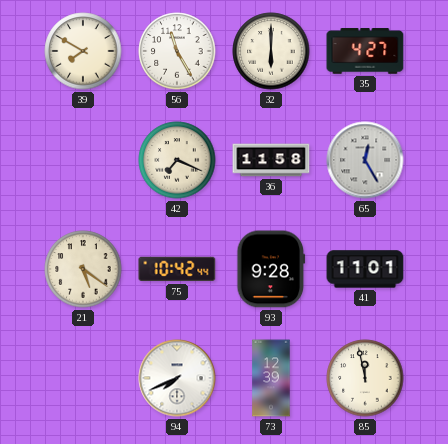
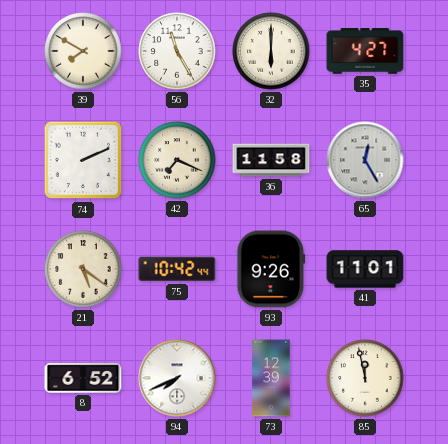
74: none -> 2:11 (83, 160)
93: 9:28 -> 9:26 (271, 269)
8: none -> 6:52 (83, 378)
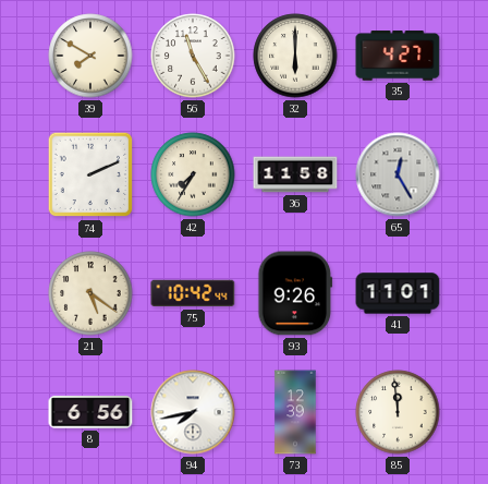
42: 7:19 -> 7:35 (193, 174)
8: 6:52 -> 6:56 (90, 412)
94: 7:41 -> 7:43 (193, 412)
85: 11:58 -> 11:59 (398, 412)
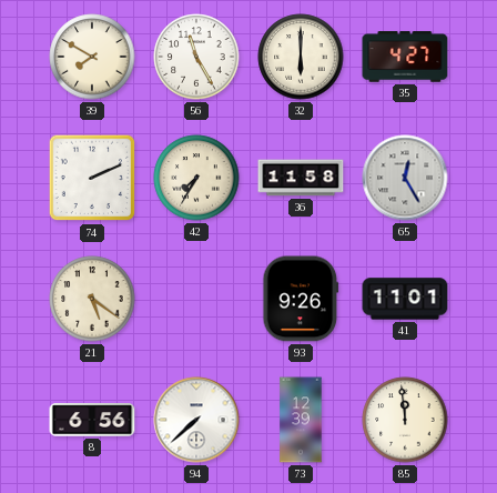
75: 10:42 -> none (193, 293)
94: 7:43 -> 7:38 (196, 420)
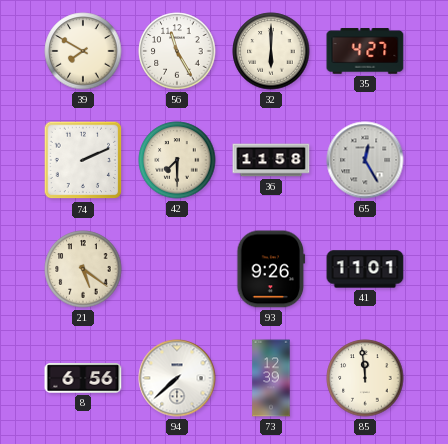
42: 7:35 -> 7:30 (177, 160)
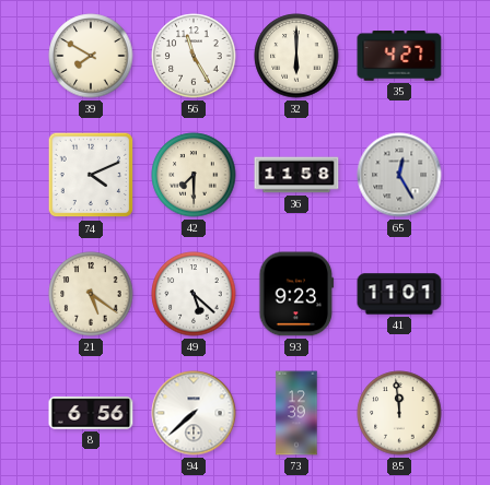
74: 2:11 -> 4:11 (91, 175)
49: none -> 5:22 (194, 294)
93: 9:26 -> 9:23 (296, 294)
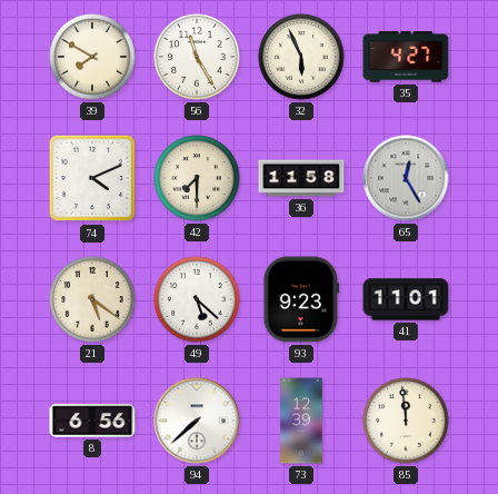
32: 6:00 -> 5:56 (301, 57)
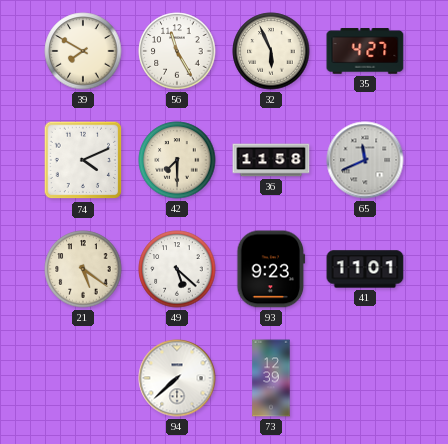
65: 12:25 -> 11:41 (365, 160)
8: 6:56 -> none (92, 421)
85: 11:59 -> none (406, 421)
